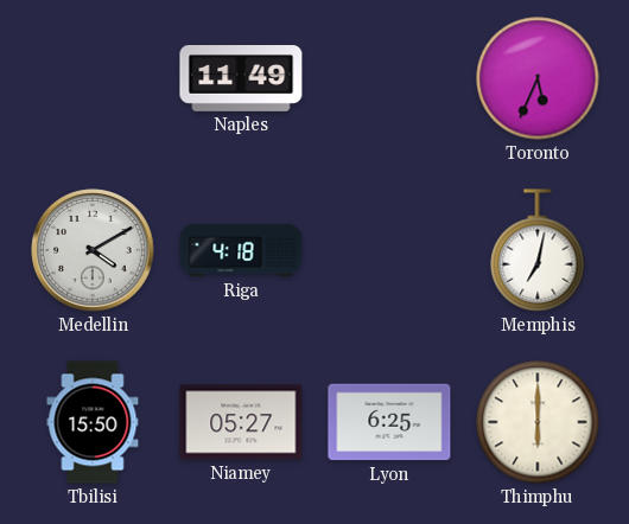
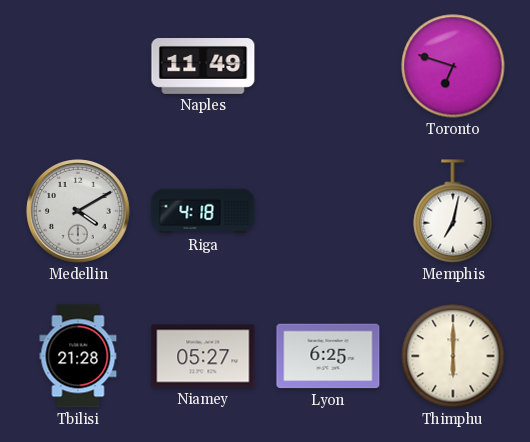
Toronto: 5:34 -> 6:48 (453, 66)
Tbilisi: 15:50 -> 21:28 (78, 356)
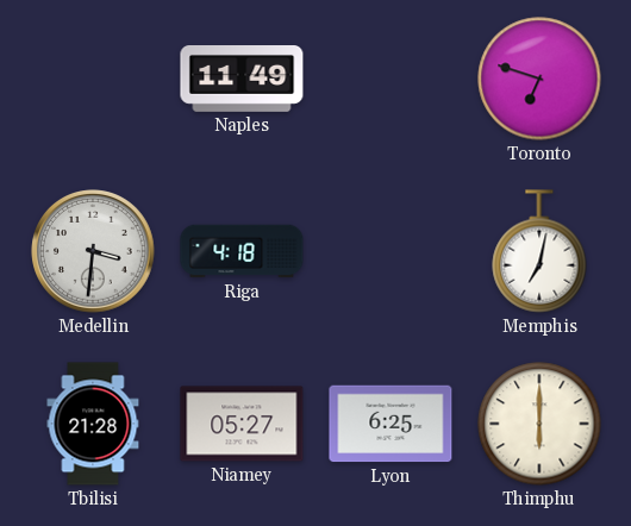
Medellin: 4:10 -> 3:31 (93, 251)
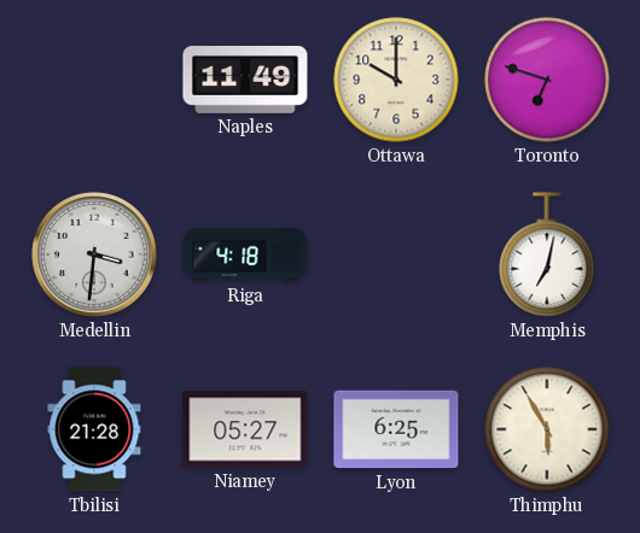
Ottawa: none -> 10:00 (396, 80)
Thimphu: 6:00 -> 5:55 (547, 429)
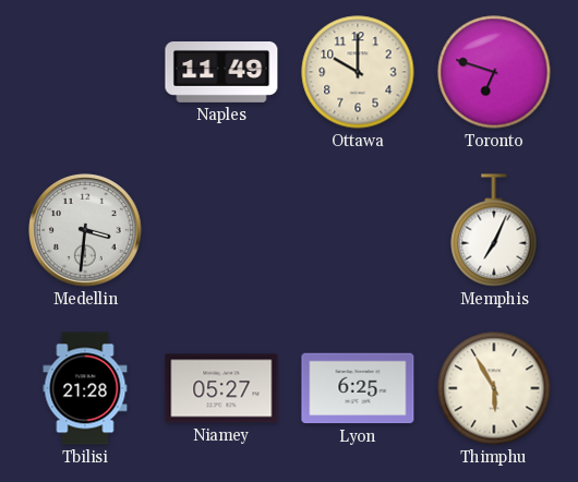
Riga: 4:18 -> none (245, 254)
Memphis: 7:02 -> 7:04 (494, 230)
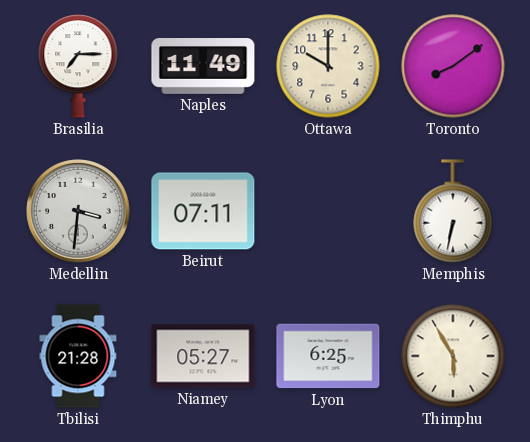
Brasilia: none -> 7:15 (78, 67)
Toronto: 6:48 -> 8:09 (453, 66)
Beirut: none -> 07:11 (203, 211)
Memphis: 7:04 -> 6:32 (453, 211)
